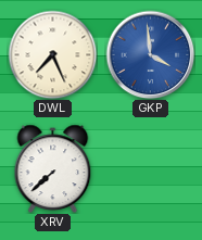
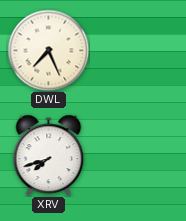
GKP: 3:59 -> none (150, 54)
XRV: 7:38 -> 7:42 (49, 155)
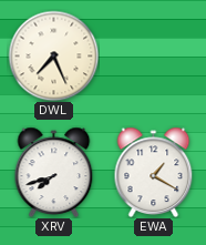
EWA: none -> 1:20 (154, 172)
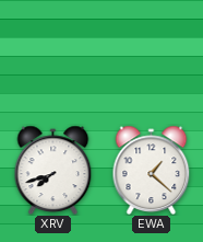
DWL: 7:26 -> none (53, 55)
EWA: 1:20 -> 1:22 (152, 170)
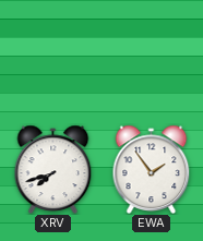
EWA: 1:22 -> 1:54 (152, 169)
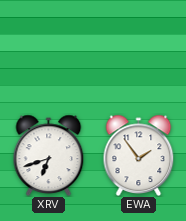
XRV: 7:42 -> 6:42 (49, 155)
